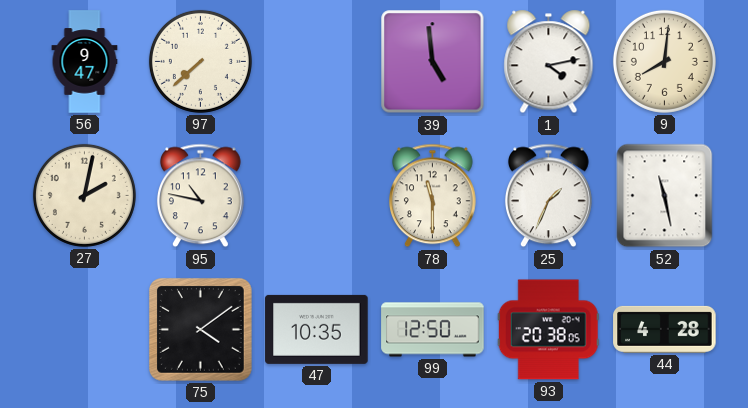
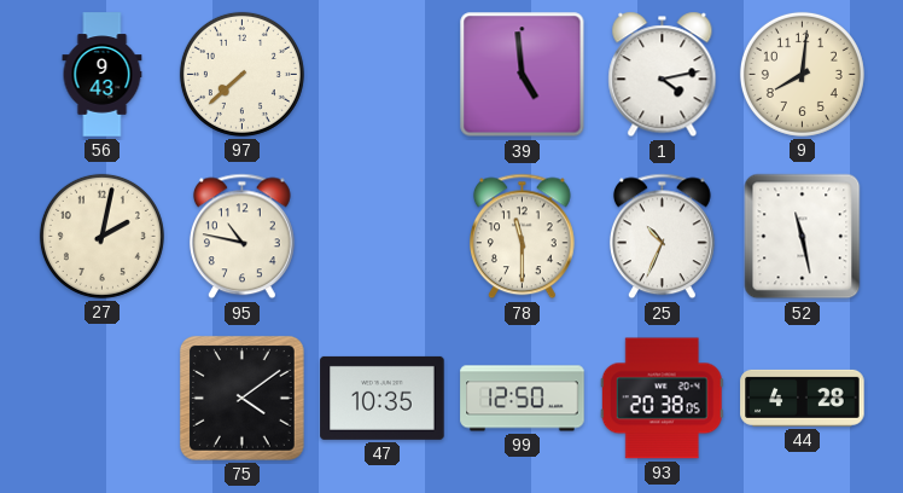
56: 9:47 -> 9:43 (103, 75)
25: 1:34 -> 10:34 (662, 237)
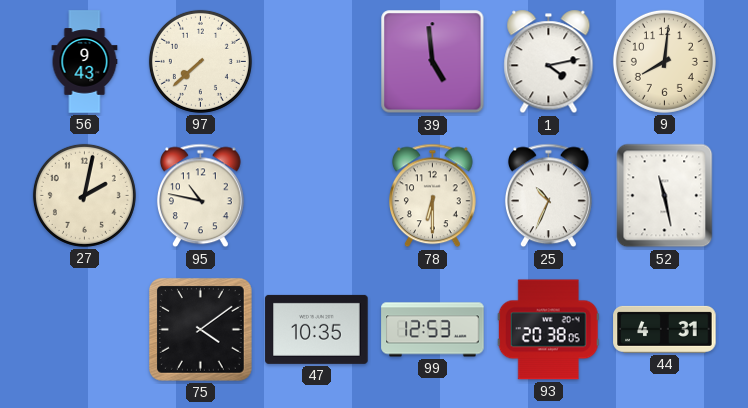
78: 11:30 -> 6:30 (432, 196)
99: 12:50 -> 12:53 (433, 330)
44: 4:28 -> 4:31 (665, 329)
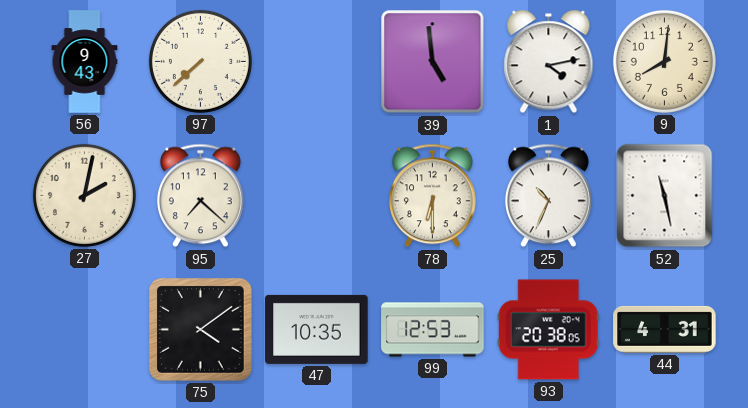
95: 10:47 -> 7:22 (200, 196)
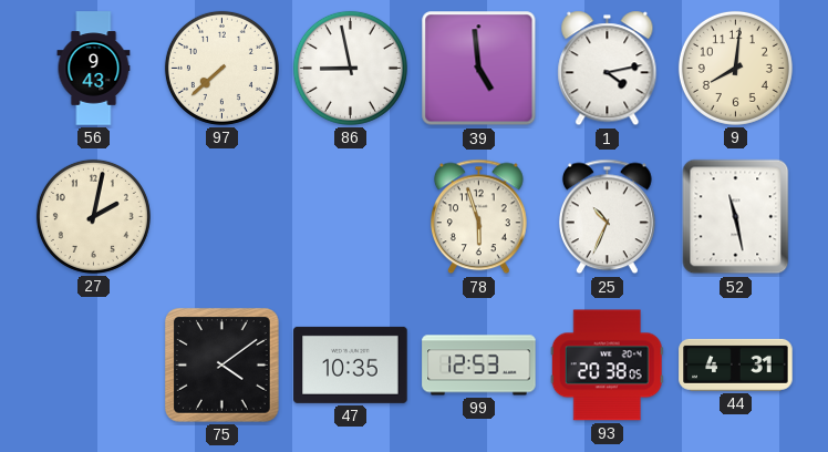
86: none -> 8:58 (350, 68)
95: 7:22 -> none (200, 196)
78: 6:30 -> 5:57 (478, 217)
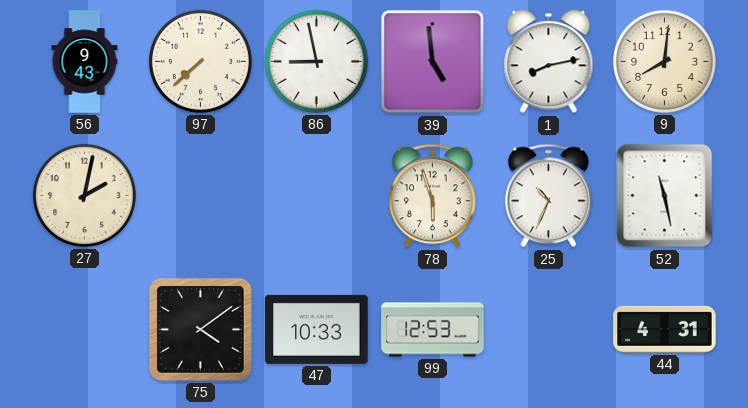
1: 4:13 -> 8:13 (549, 62)
47: 10:35 -> 10:33 (317, 329)
93: 20:38 -> none (607, 366)
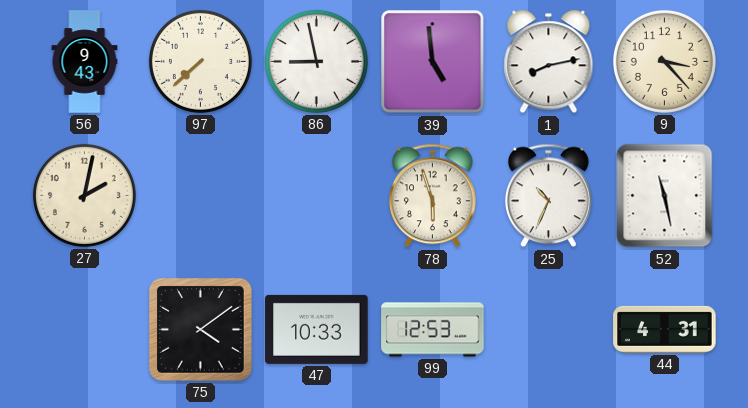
9: 8:01 -> 3:23 (664, 61)
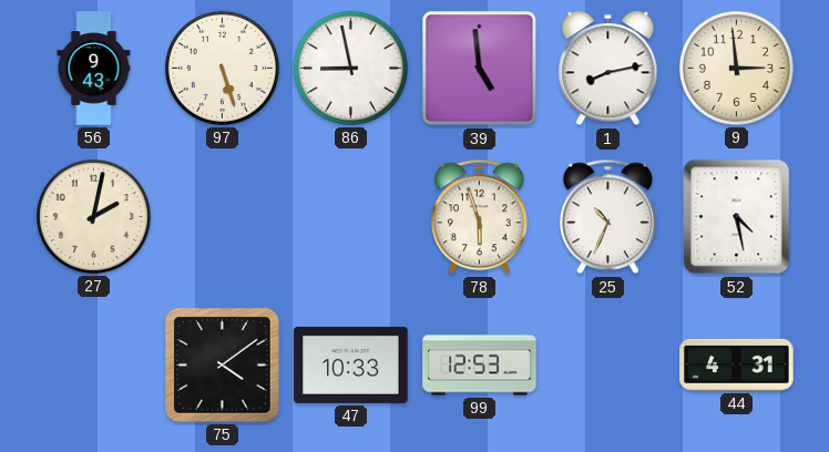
97: 7:38 -> 5:27 (222, 68)
9: 3:23 -> 2:59 (736, 68)
52: 11:28 -> 4:28 (737, 217)
